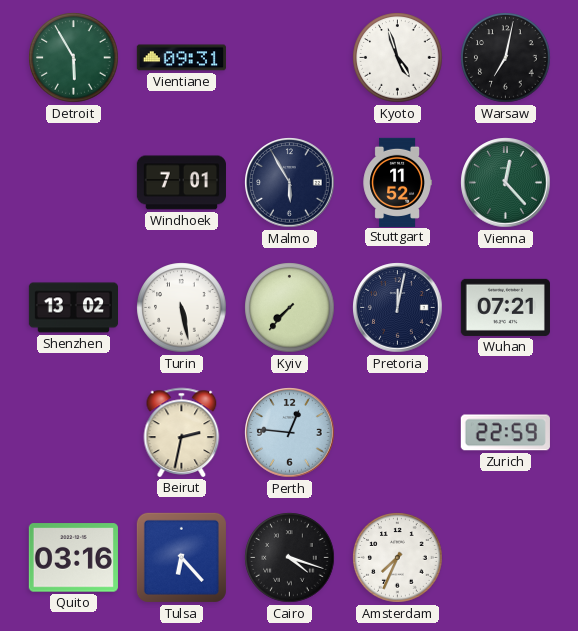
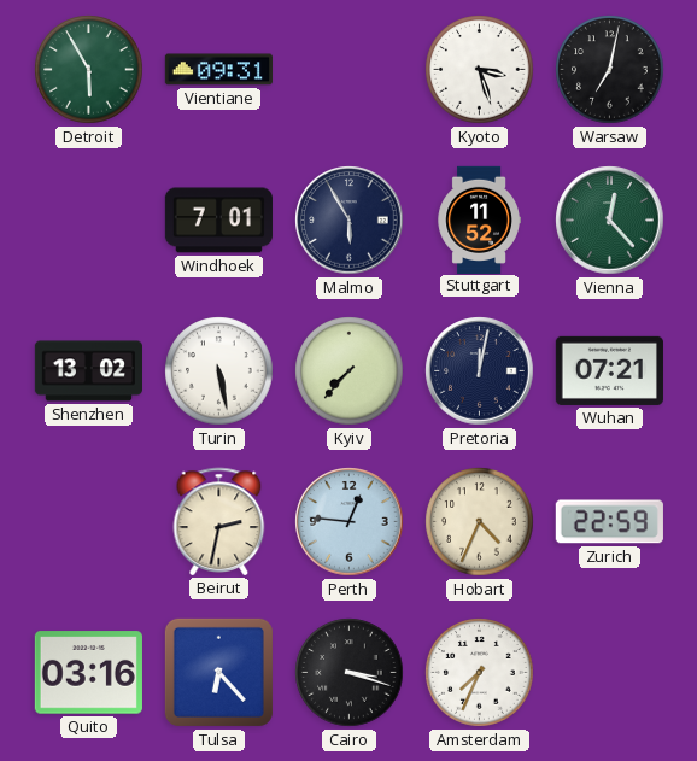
Kyoto: 4:57 -> 3:27 (480, 70)
Hobart: none -> 4:34 (480, 522)
Cairo: 4:18 -> 3:18 (350, 673)
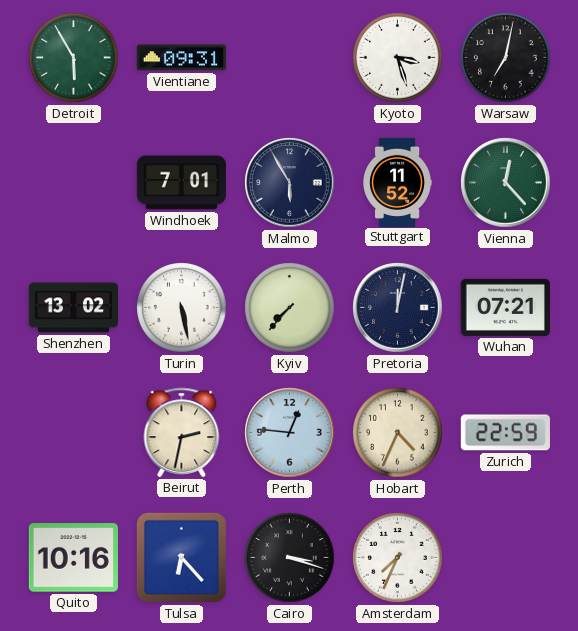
Quito: 03:16 -> 10:16 (73, 558)
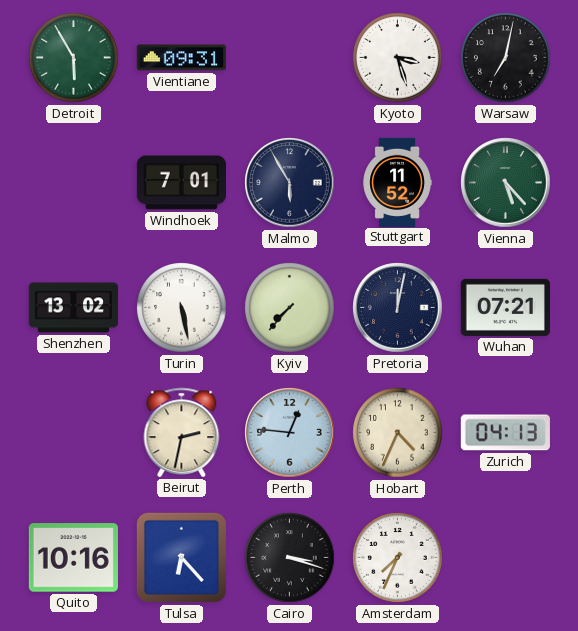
Vienna: 12:23 -> 5:23 (506, 183)
Zurich: 22:59 -> 04:13 (505, 433)
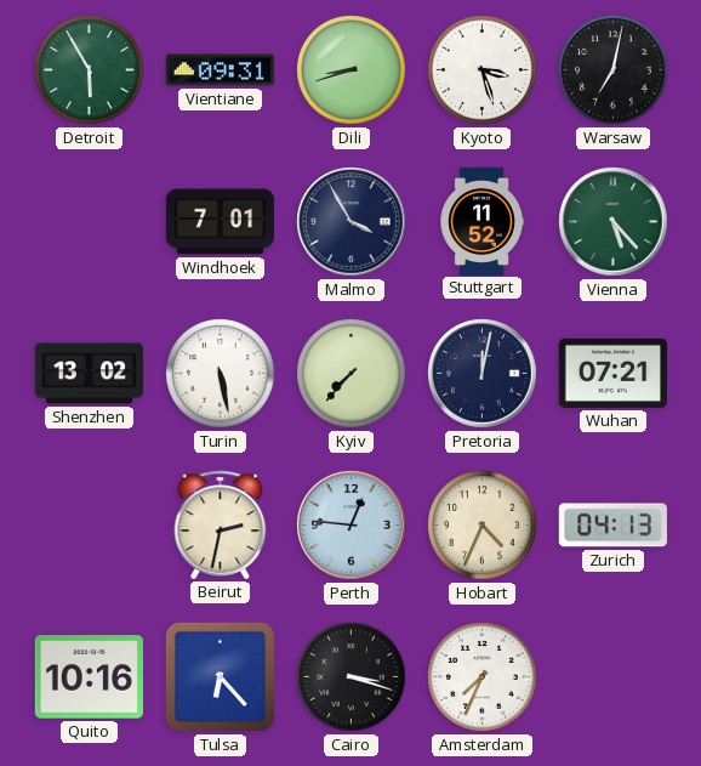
Dili: none -> 8:42 (352, 70)
Malmo: 5:55 -> 3:55 (352, 222)
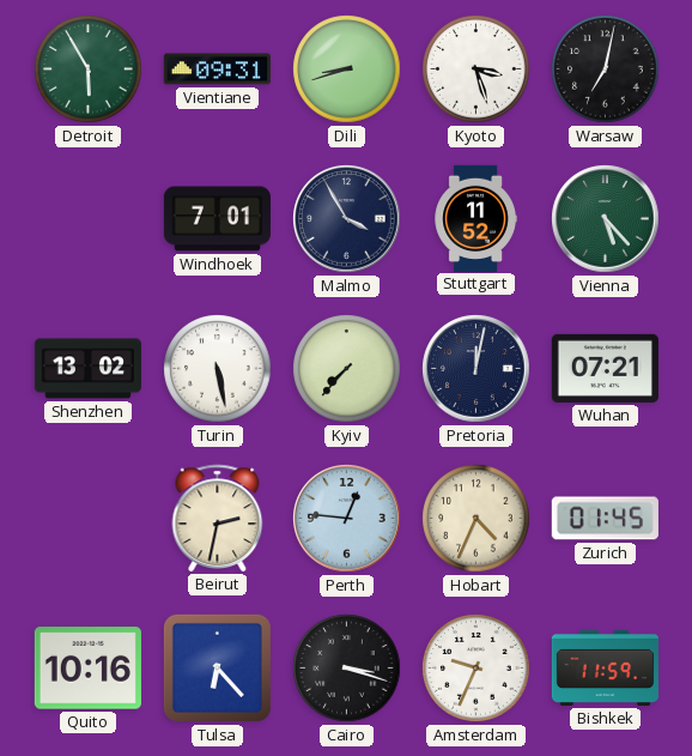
Zurich: 04:13 -> 01:45 (605, 519)
Amsterdam: 7:34 -> 9:34 (476, 669)
Bishkek: none -> 11:59 (605, 667)
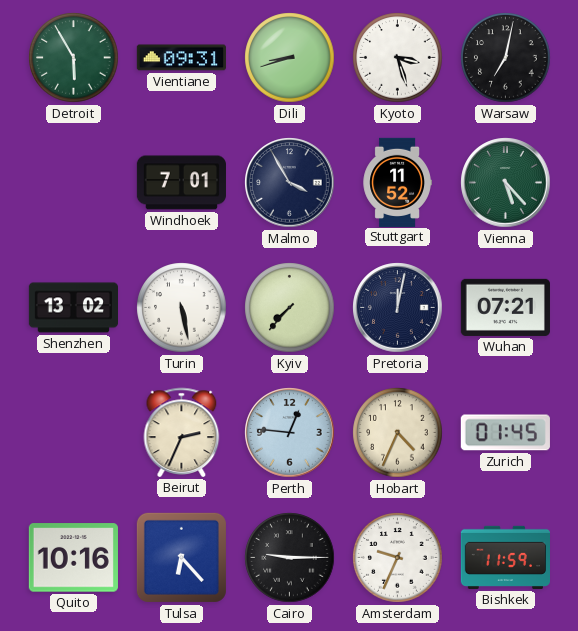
Beirut: 2:32 -> 2:34 (182, 432)
Cairo: 3:18 -> 9:15 (290, 558)
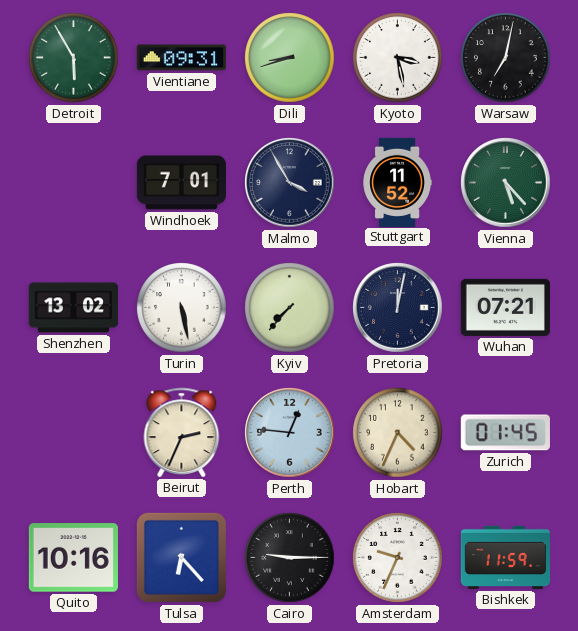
Kyoto: 3:27 -> 3:28 (398, 58)
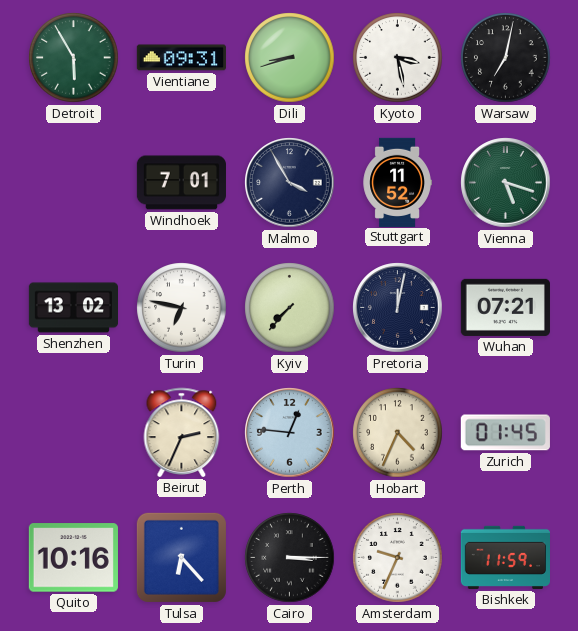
Vienna: 5:23 -> 5:18 (506, 183)
Turin: 5:28 -> 6:47 (182, 308)
Cairo: 9:15 -> 3:15 (290, 558)
